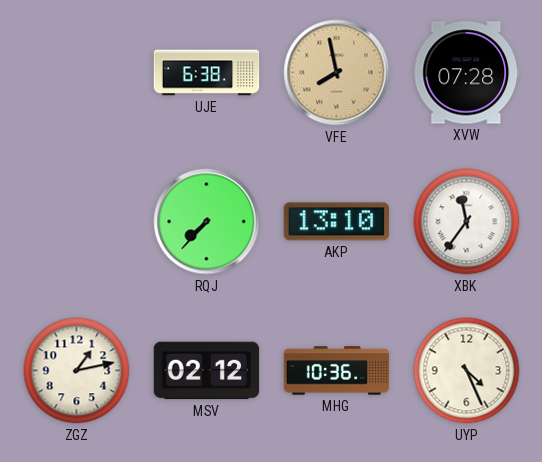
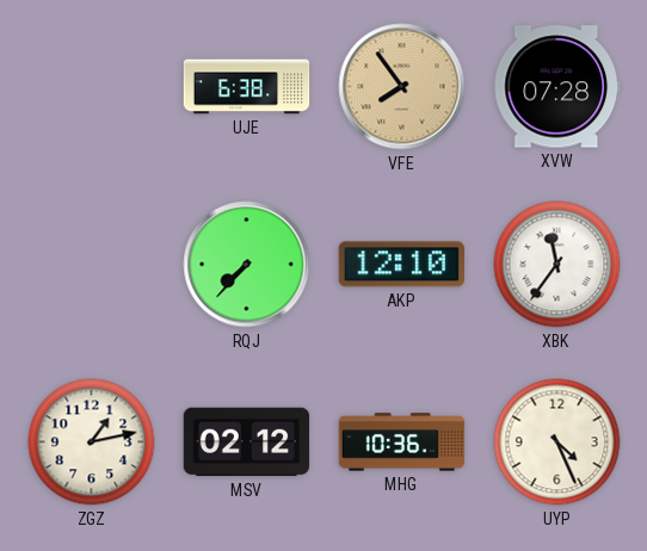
VFE: 7:58 -> 7:54 (402, 87)
AKP: 13:10 -> 12:10 (401, 265)
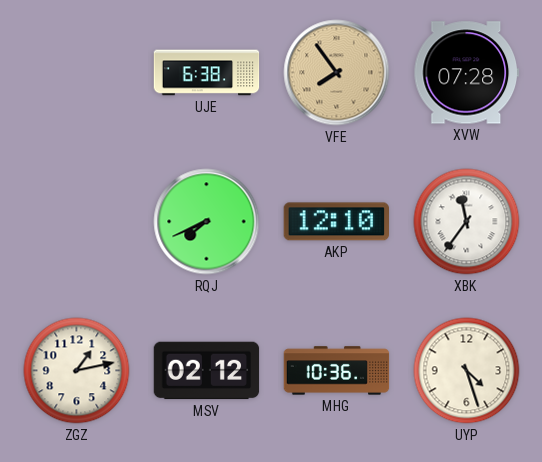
RQJ: 7:37 -> 7:41 (207, 222)
UYP: 4:26 -> 4:27 (467, 371)
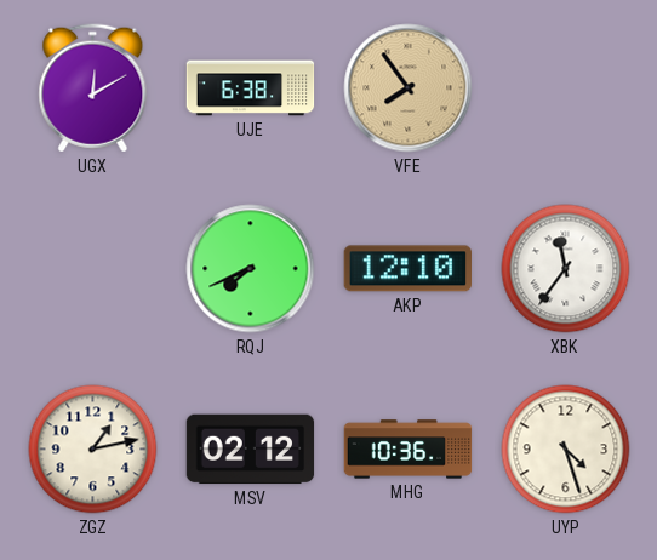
UGX: none -> 12:10 (93, 88)
XVW: 07:28 -> none (467, 73)
